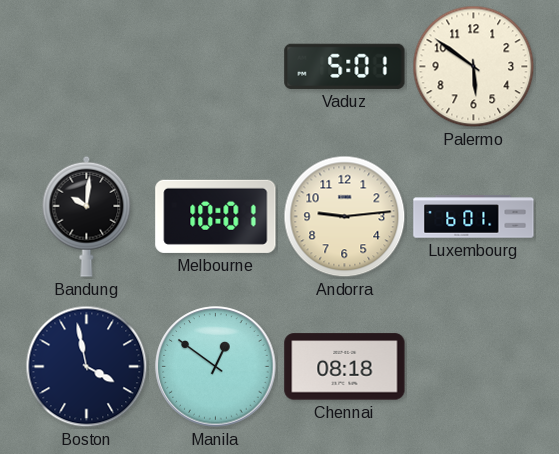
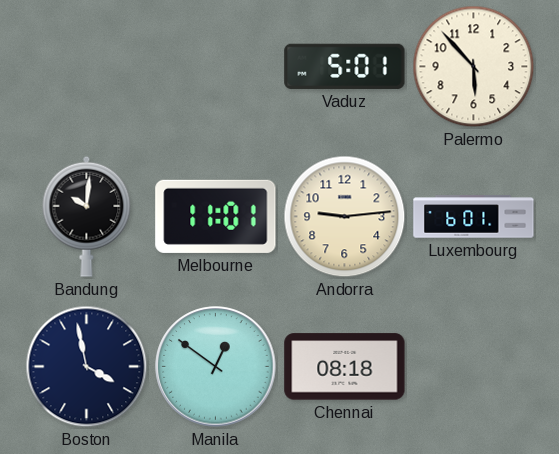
Palermo: 5:51 -> 5:53 (474, 67)
Melbourne: 10:01 -> 11:01 (216, 216)
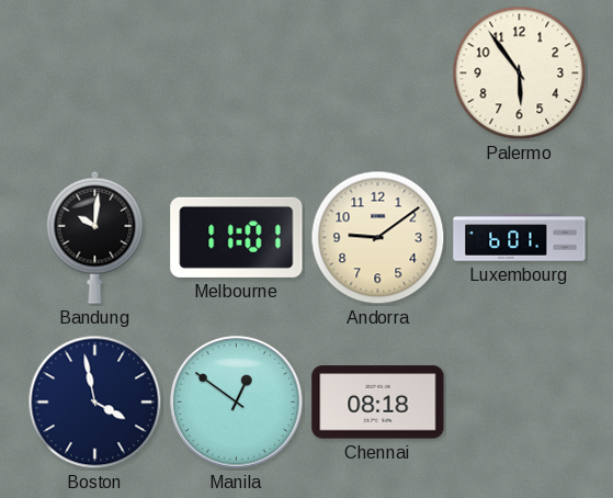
Vaduz: 5:01 -> none (345, 66)
Palermo: 5:53 -> 5:54 (520, 73)
Andorra: 9:14 -> 9:09 (378, 238)
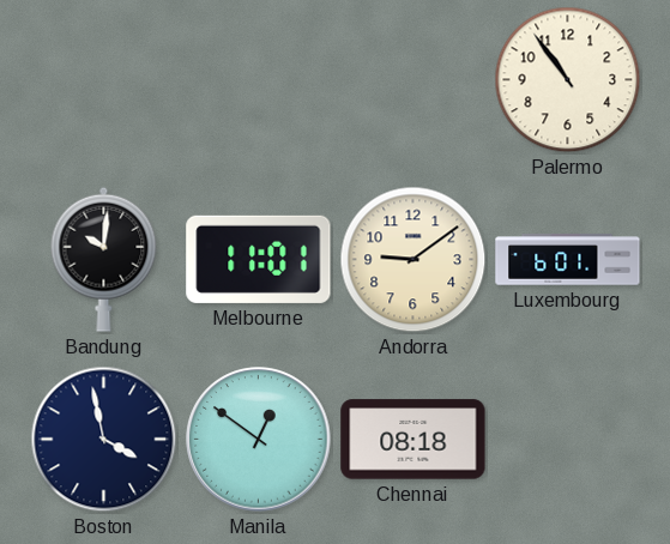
Palermo: 5:54 -> 10:54 (568, 80)
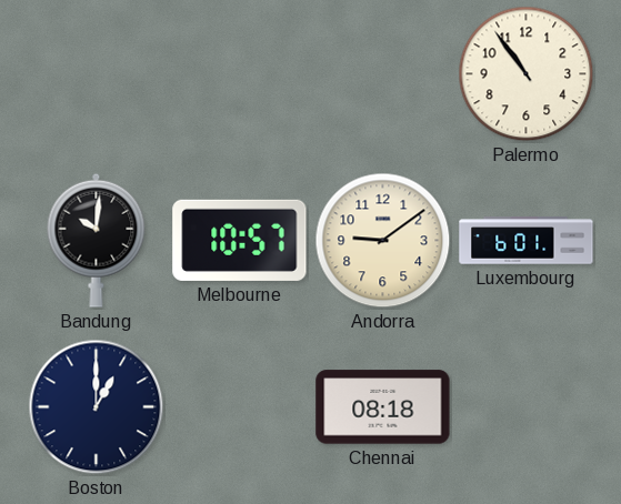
Melbourne: 11:01 -> 10:57 (240, 240)
Boston: 3:58 -> 1:00 (97, 407)
Manila: 12:51 -> none (259, 440)
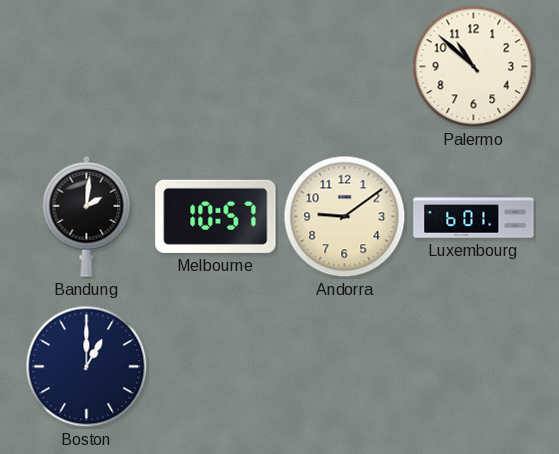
Palermo: 10:54 -> 10:52 (474, 67)
Bandung: 10:01 -> 2:01 (87, 216)
Chennai: 08:18 -> none (383, 407)
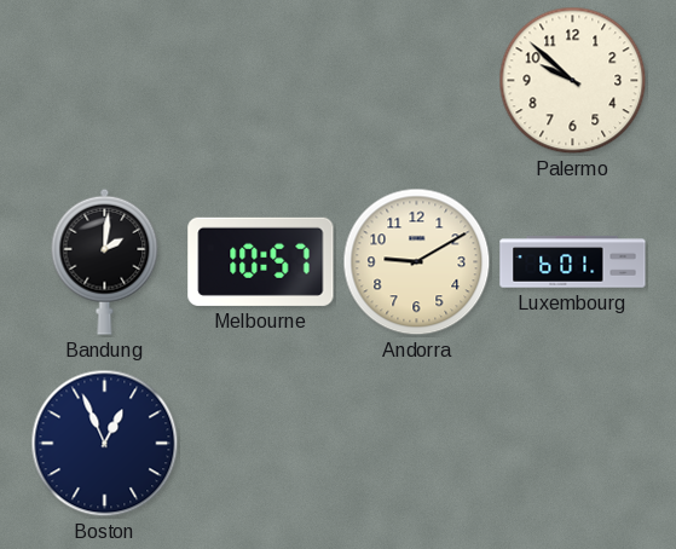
Palermo: 10:52 -> 9:52 (573, 81)
Andorra: 9:09 -> 9:10 (417, 262)
Boston: 1:00 -> 12:56 (105, 444)
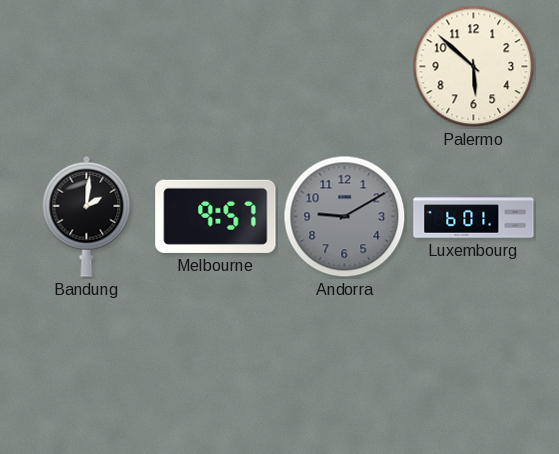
Palermo: 9:52 -> 5:52 (474, 67)
Melbourne: 10:57 -> 9:57 (216, 216)
Andorra dial: cream -> grey (345, 217)
Boston: 12:56 -> none (105, 444)
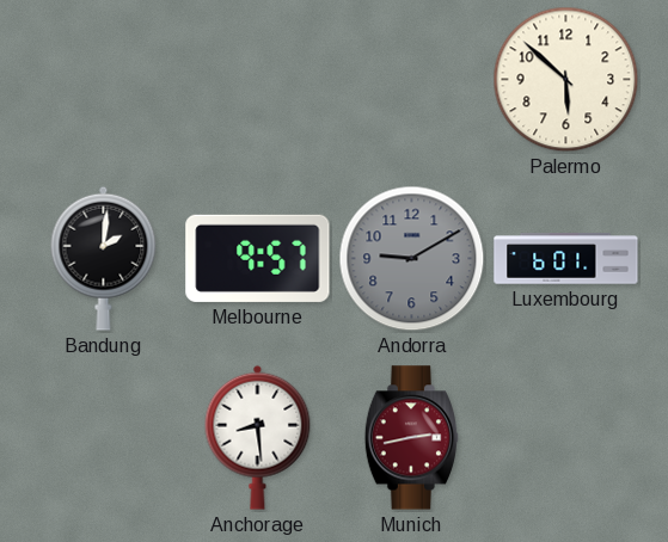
Anchorage: none -> 8:29 (258, 437)
Munich: none -> 2:43 (412, 438)
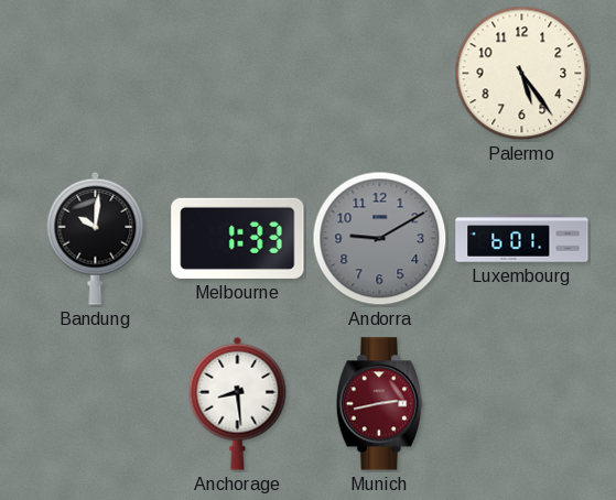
Palermo: 5:52 -> 5:24 (522, 74)
Bandung: 2:01 -> 10:01 (96, 238)
Melbourne: 9:57 -> 1:33 (238, 238)
